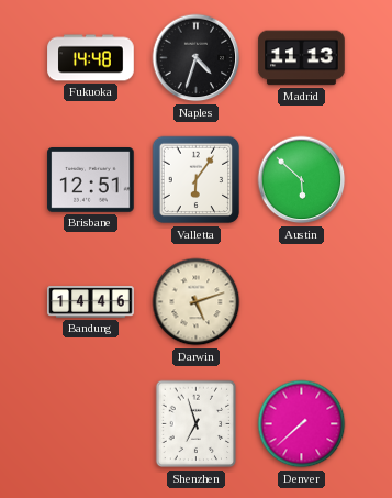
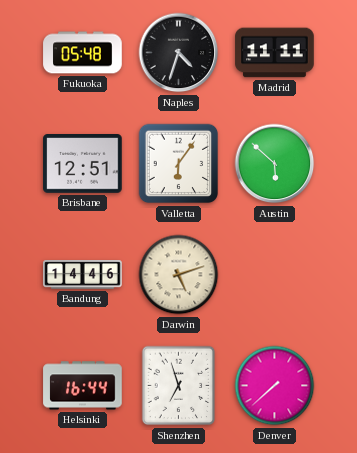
Fukuoka: 14:48 -> 05:48 (83, 53)
Madrid: 11:13 -> 11:11 (275, 53)
Helsinki: none -> 16:44 (83, 386)
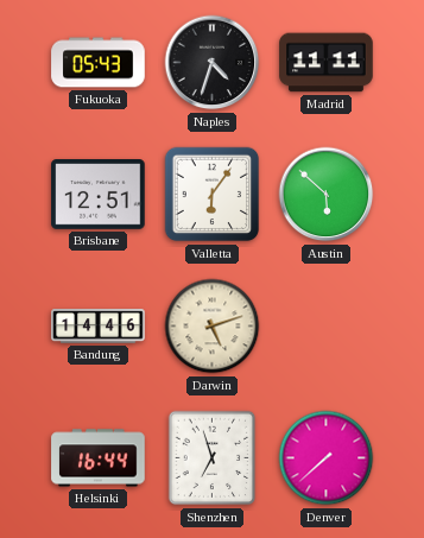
Fukuoka: 05:48 -> 05:43 (99, 63)
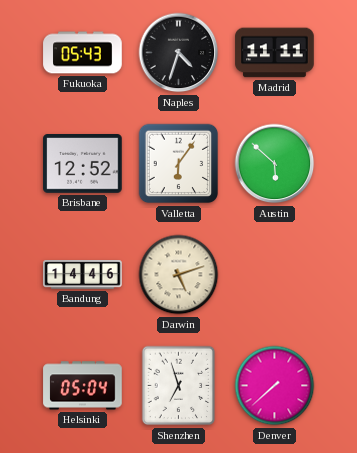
Brisbane: 12:51 -> 12:52 (83, 164)
Helsinki: 16:44 -> 05:04 (83, 386)
